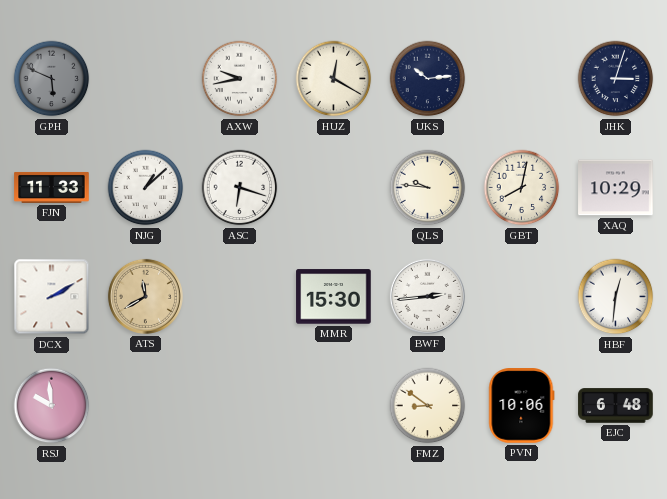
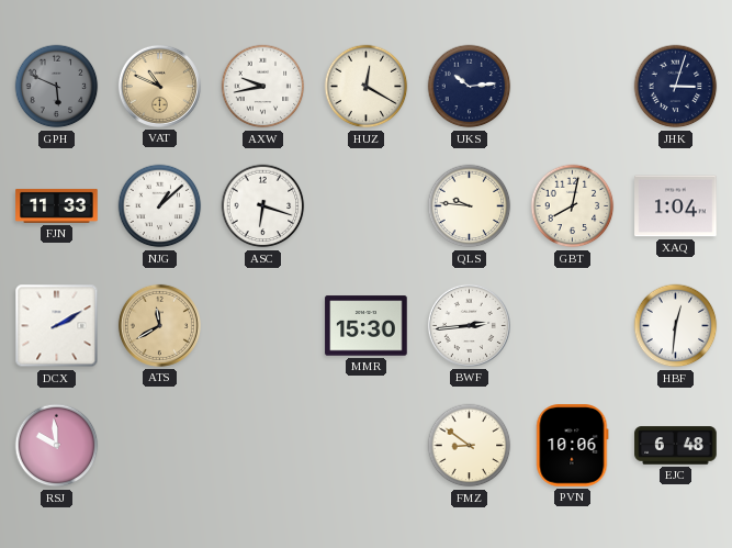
VAT: none -> 10:49 (159, 86)
XAQ: 10:29 -> 1:04 (676, 206)
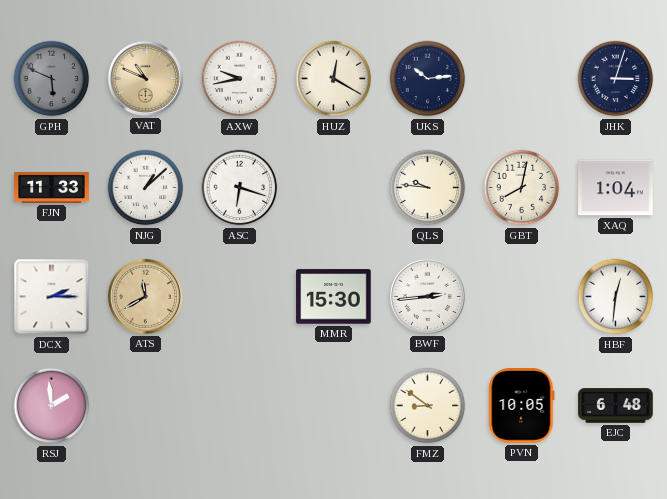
DCX: 2:10 -> 2:15 (52, 297)
RSJ: 9:59 -> 1:59 (52, 406)
PVN: 10:06 -> 10:05 (522, 406)
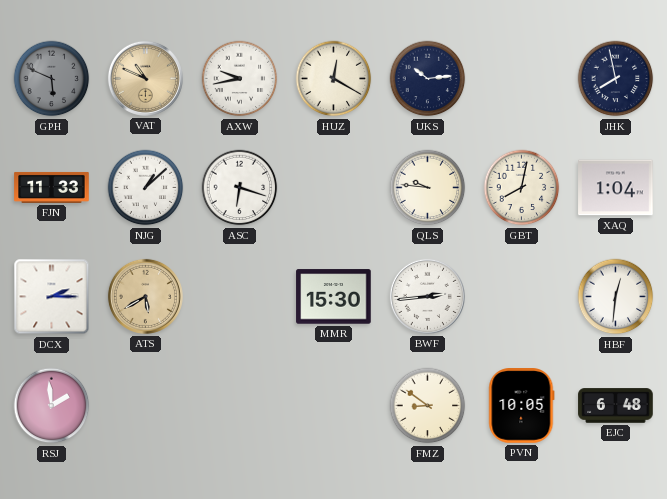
JHK: 3:03 -> 7:58 (616, 79)
ATS: 11:40 -> 5:40 (145, 296)
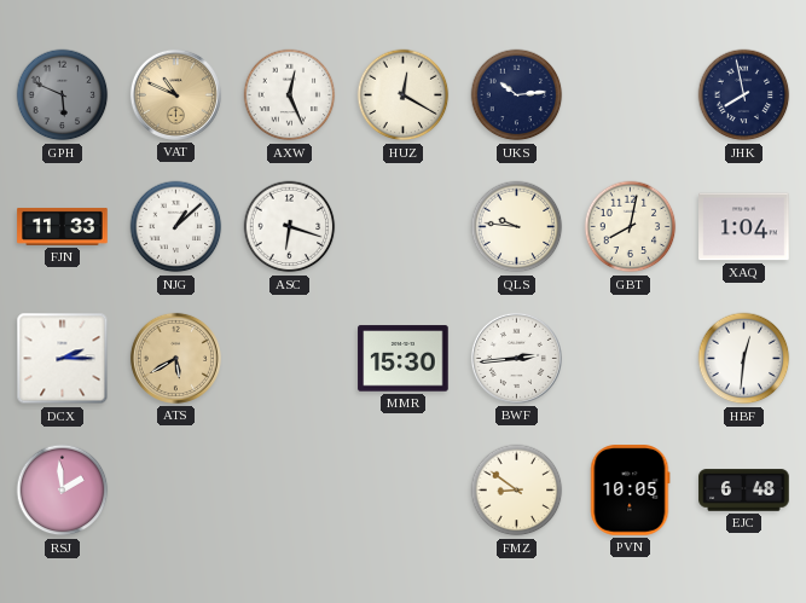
AXW: 9:43 -> 12:26 (290, 95)
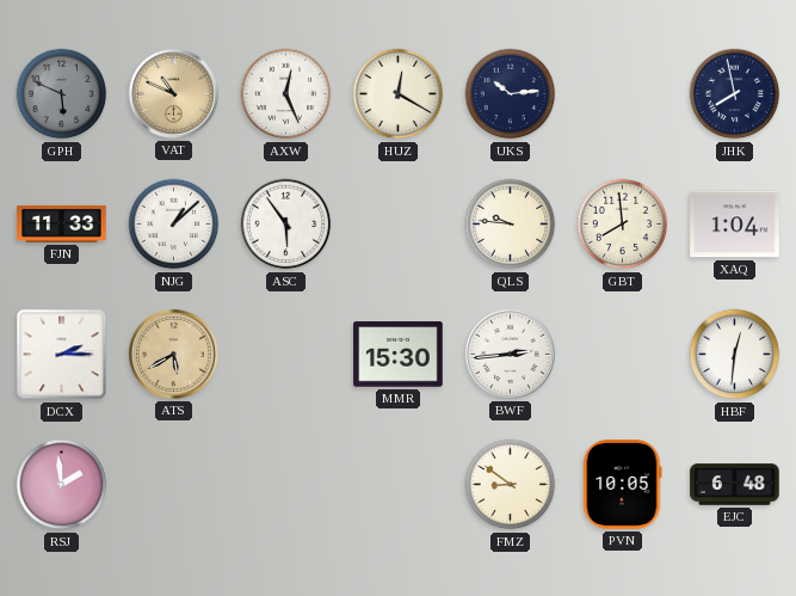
ASC: 6:18 -> 5:54 (286, 225)
GBT: 8:02 -> 7:59 (623, 225)
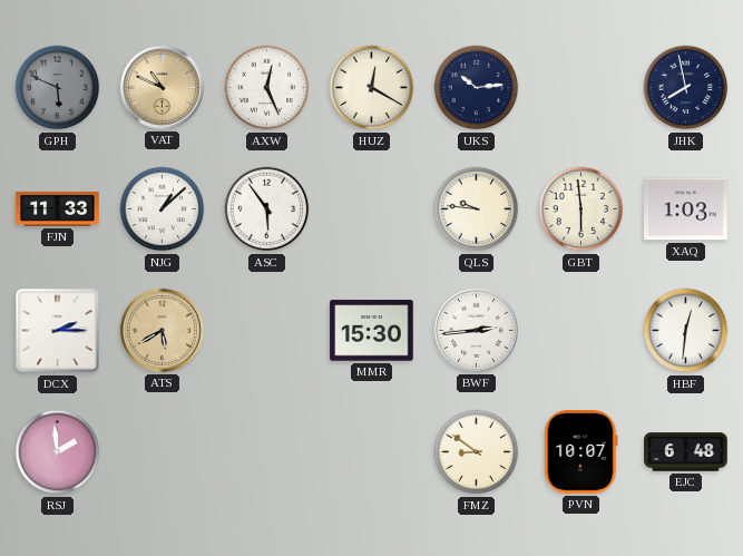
GBT: 7:59 -> 5:59 (581, 209)
XAQ: 1:04 -> 1:03 (686, 209)
PVN: 10:05 -> 10:07 (581, 452)
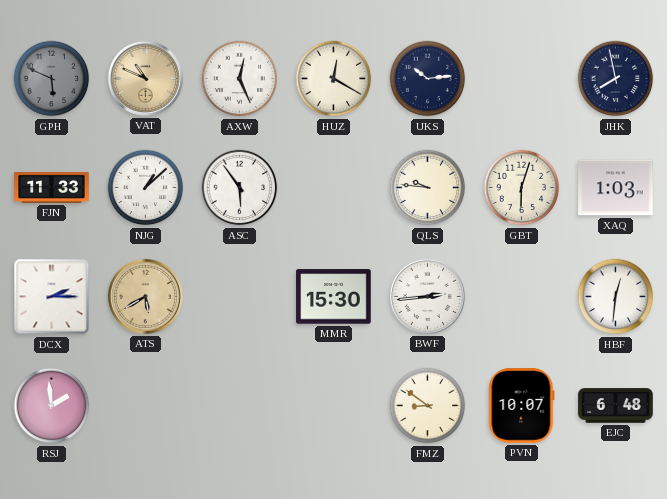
GBT: 5:59 -> 6:03 (522, 188)
